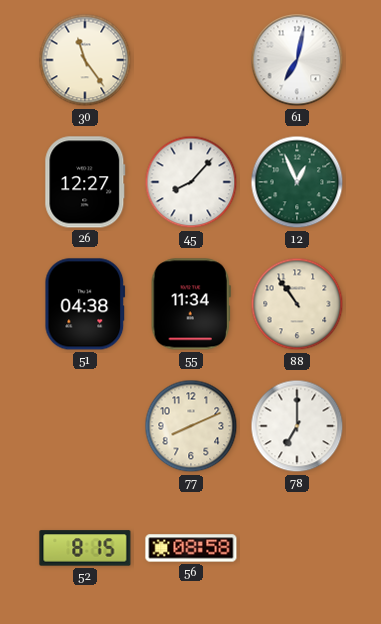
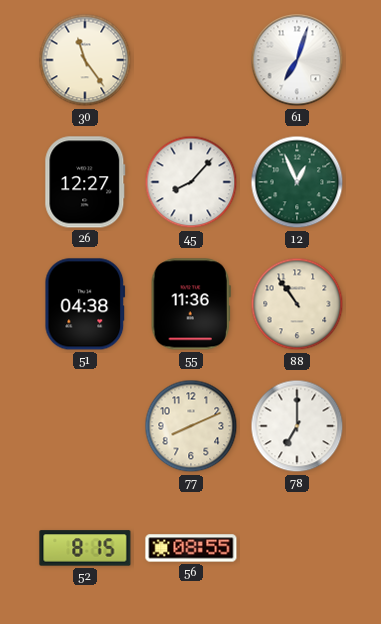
61: 7:02 -> 7:03 (297, 60)
55: 11:34 -> 11:36 (191, 304)
56: 08:58 -> 08:55 (191, 548)
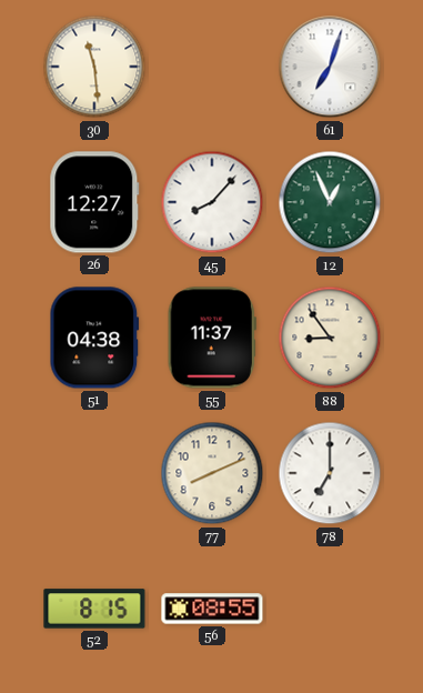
30: 11:24 -> 11:29 (94, 67)
55: 11:36 -> 11:37 (212, 338)
88: 10:54 -> 8:54 (330, 338)
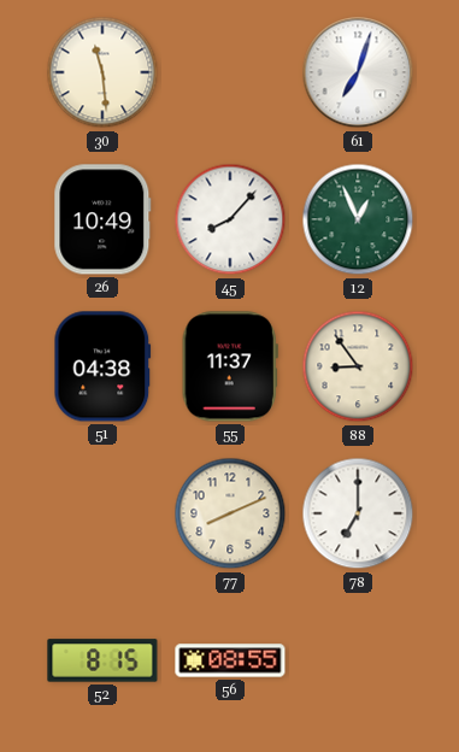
26: 12:27 -> 10:49 (102, 219)
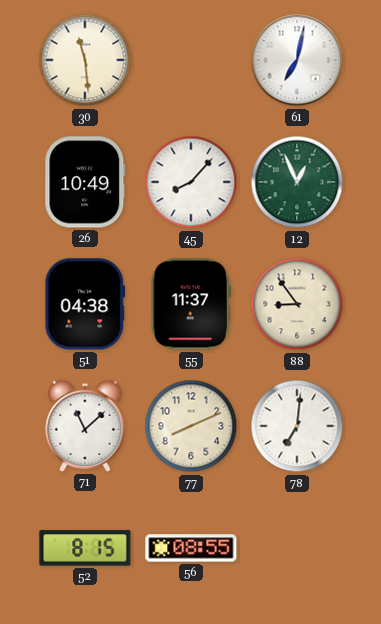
61: 7:03 -> 7:02 (297, 60)
71: none -> 11:08 (85, 426)
78: 7:00 -> 7:01 (297, 426)
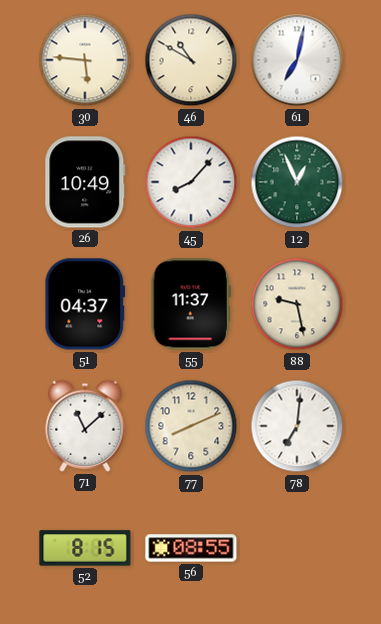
30: 11:29 -> 5:46 (85, 60)
46: none -> 10:50 (191, 60)
51: 04:38 -> 04:37 (85, 304)
88: 8:54 -> 9:28 (297, 304)
